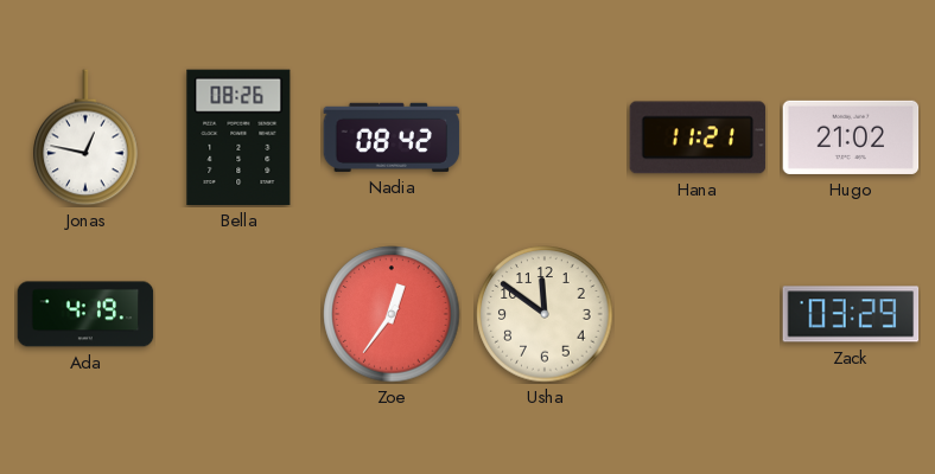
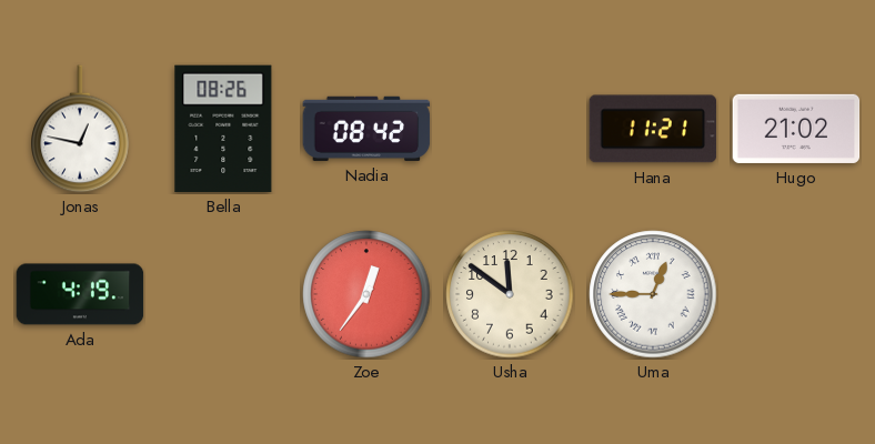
Uma: none -> 12:45 (653, 294)
Zack: 03:29 -> none (851, 314)
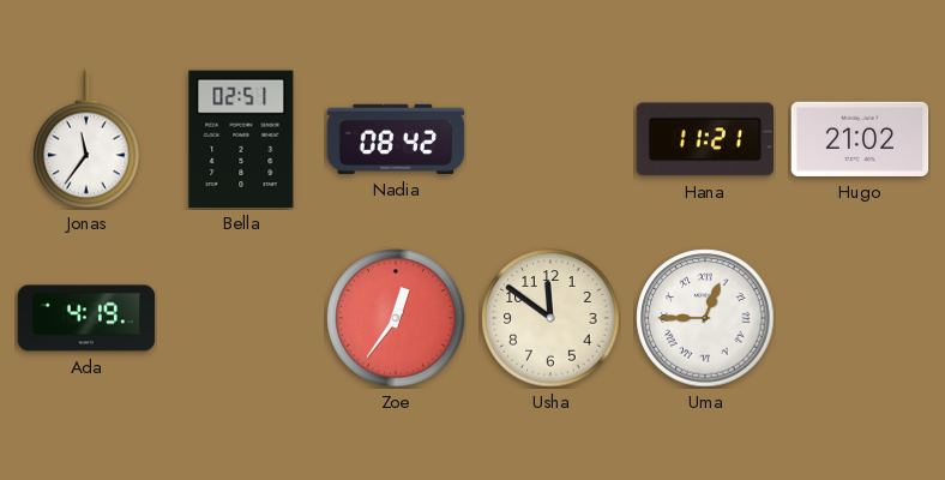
Jonas: 12:47 -> 11:36 (86, 139)
Bella: 08:26 -> 02:51 (241, 139)
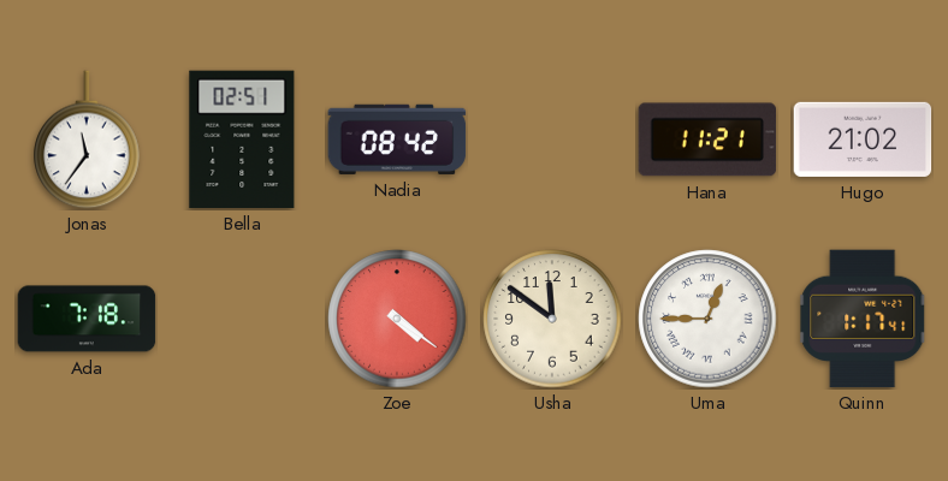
Ada: 4:19 -> 7:18 (87, 319)
Zoe: 12:36 -> 4:21 (397, 319)
Quinn: none -> 1:17 (863, 319)
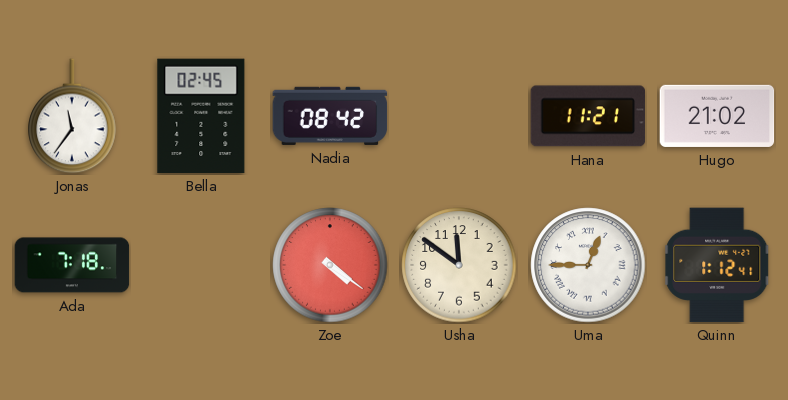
Bella: 02:51 -> 02:45 (201, 116)
Quinn: 1:17 -> 1:12 (717, 265)
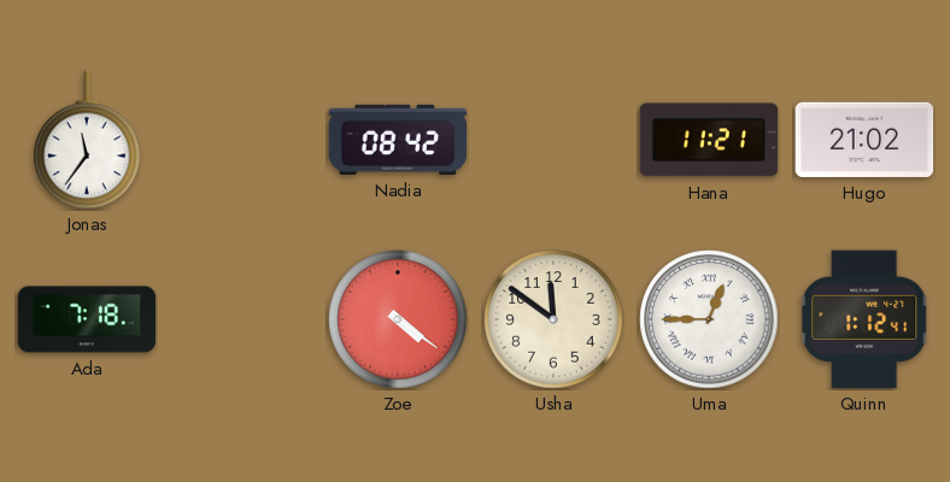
Bella: 02:45 -> none (201, 116)
